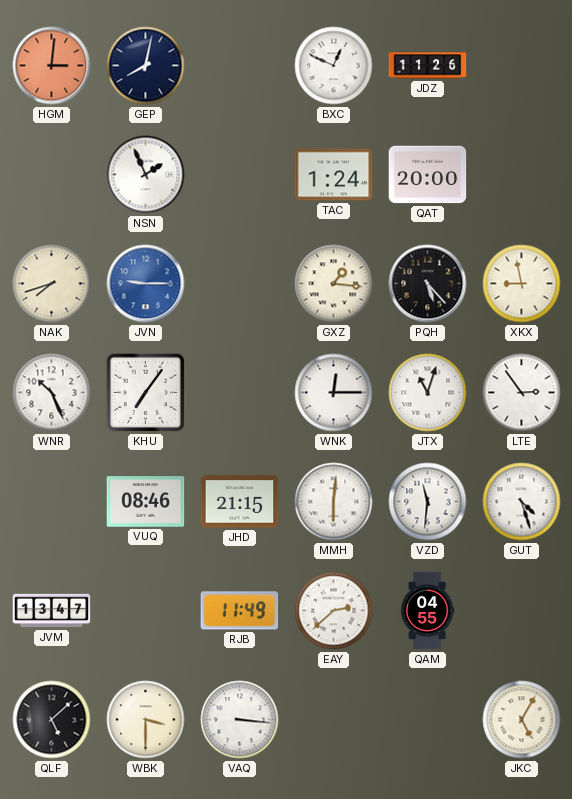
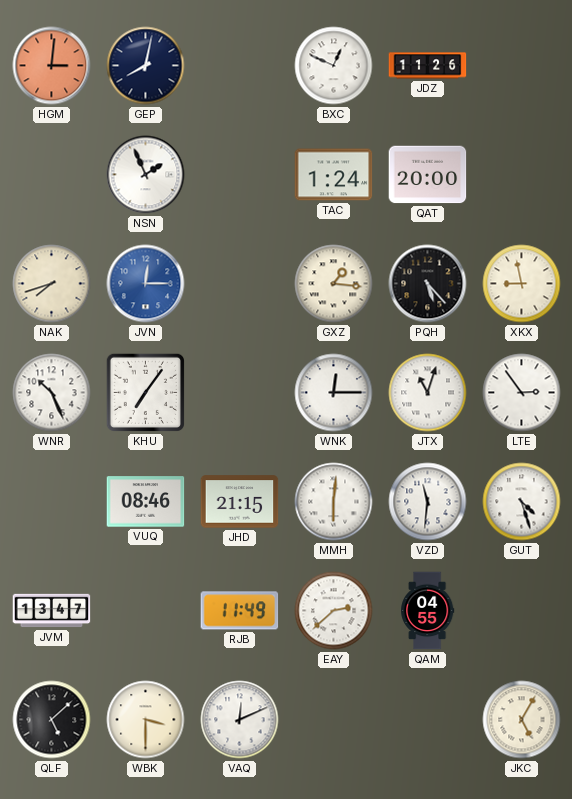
JVN: 9:15 -> 12:15 (146, 284)
VAQ: 3:16 -> 12:11 (240, 720)
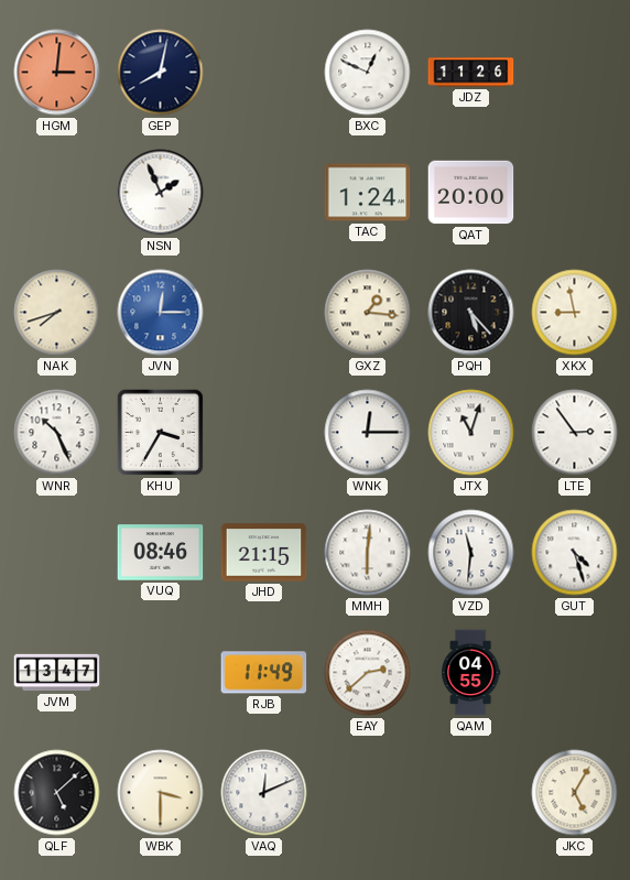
KHU: 7:06 -> 3:35 (160, 432)
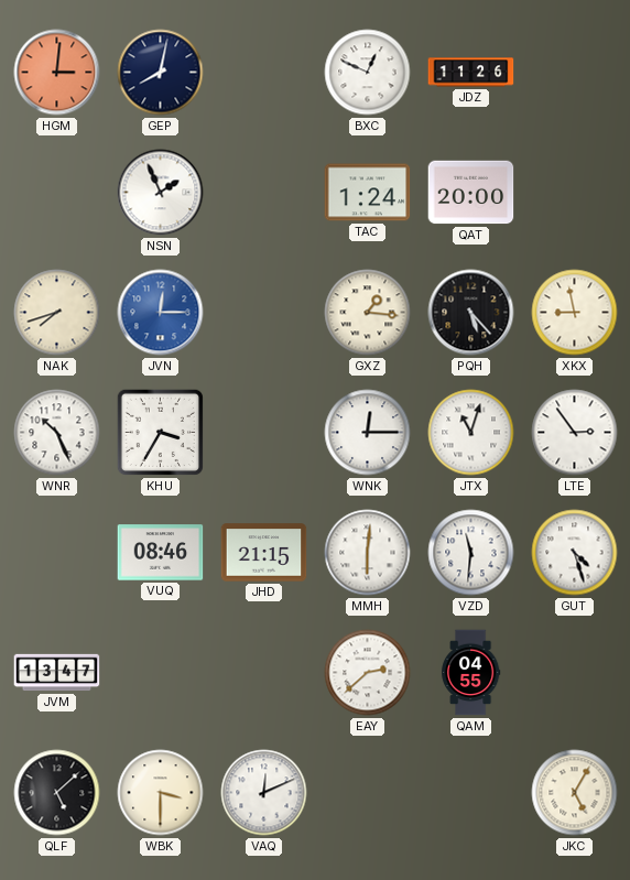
RJB: 11:49 -> none (264, 673)
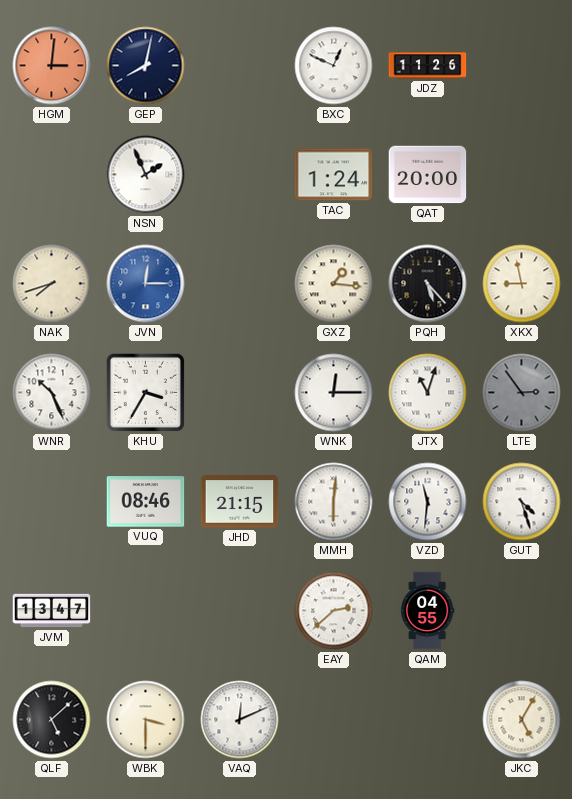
LTE dial: white -> grey (522, 393)
